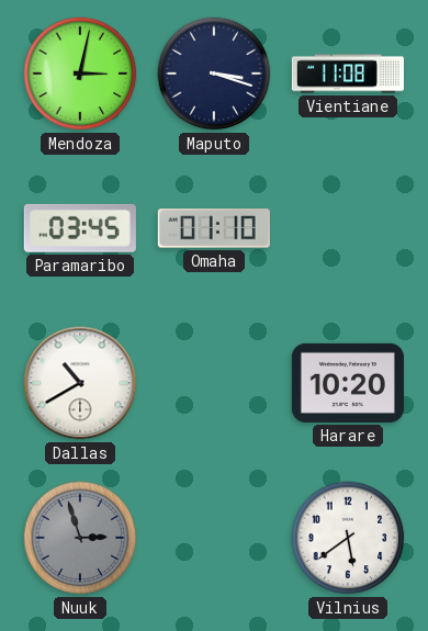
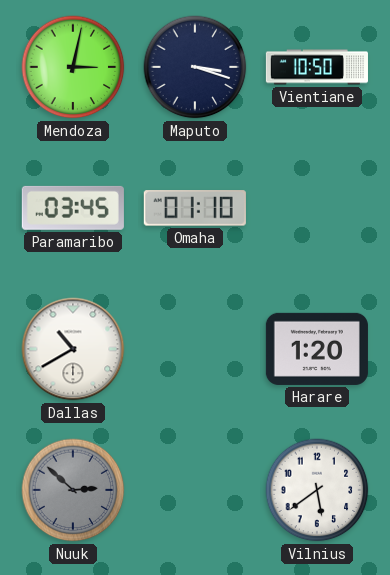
Vientiane: 11:08 -> 10:50 (317, 67)
Harare: 10:20 -> 1:20 (317, 349)
Nuuk: 2:57 -> 2:52 (73, 490)
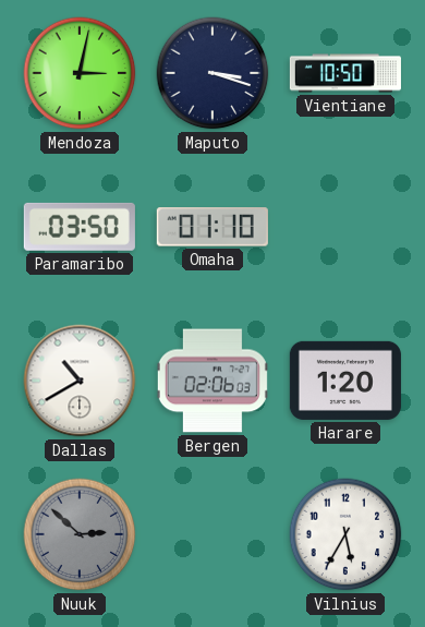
Paramaribo: 03:45 -> 03:50 (80, 227)
Bergen: none -> 02:06 (212, 381)
Vilnius: 5:39 -> 5:35 (345, 534)
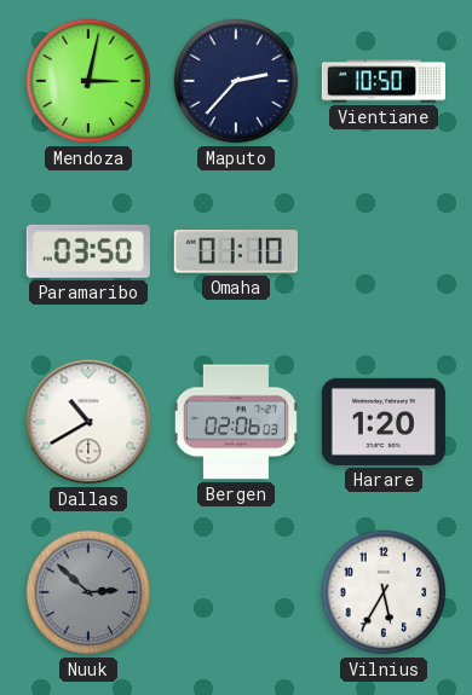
Maputo: 3:18 -> 2:37 (236, 81)
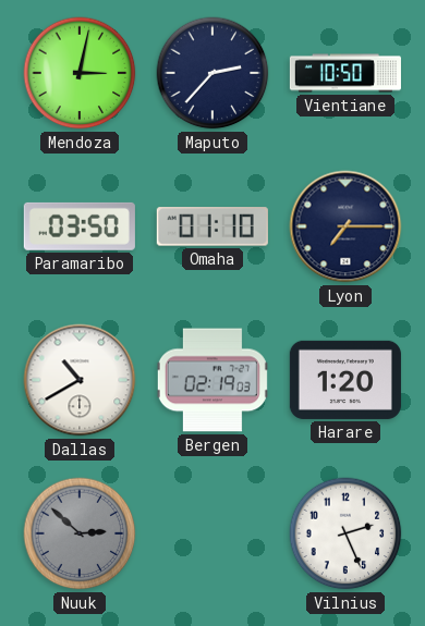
Lyon: none -> 7:15 (345, 226)
Bergen: 02:06 -> 02:19 (212, 380)
Vilnius: 5:35 -> 2:26 (345, 533)
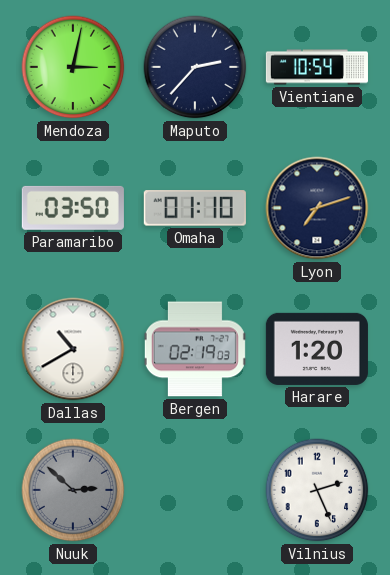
Vientiane: 10:50 -> 10:54 (317, 67)
Lyon: 7:15 -> 7:12 (317, 208)
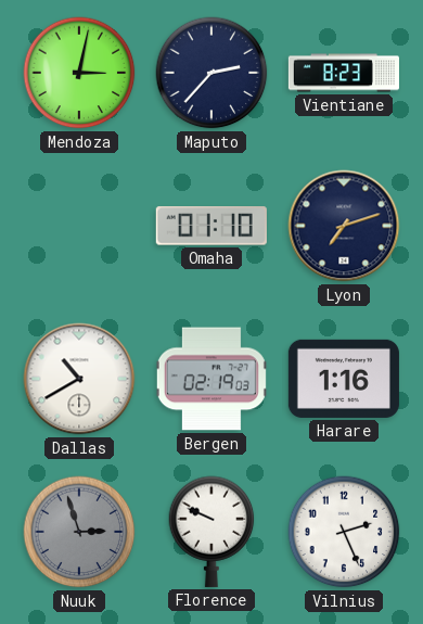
Vientiane: 10:54 -> 8:23 (344, 73)
Paramaribo: 03:50 -> none (73, 208)
Harare: 1:20 -> 1:16 (344, 379)
Nuuk: 2:52 -> 2:57 (79, 532)
Florence: none -> 9:49 (211, 532)
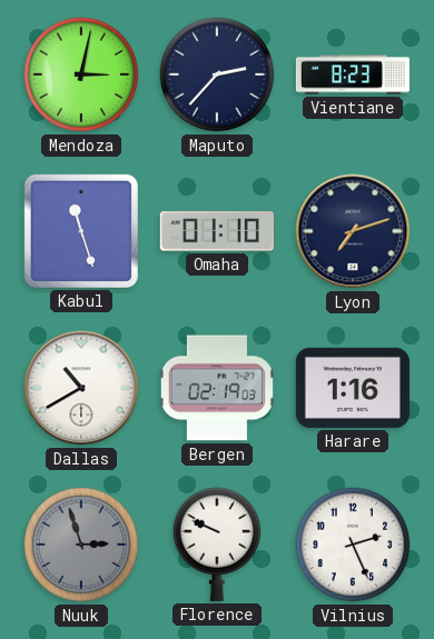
Kabul: none -> 11:27 (81, 231)
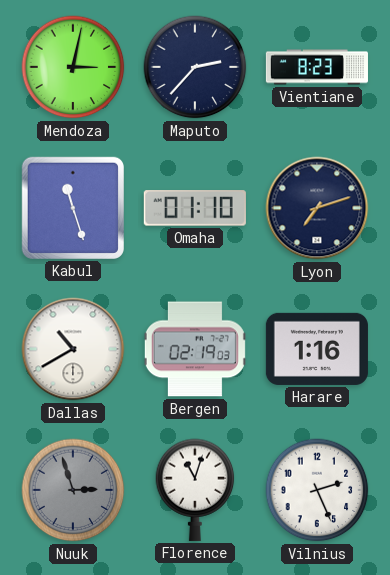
Florence: 9:49 -> 11:03 (195, 490)
